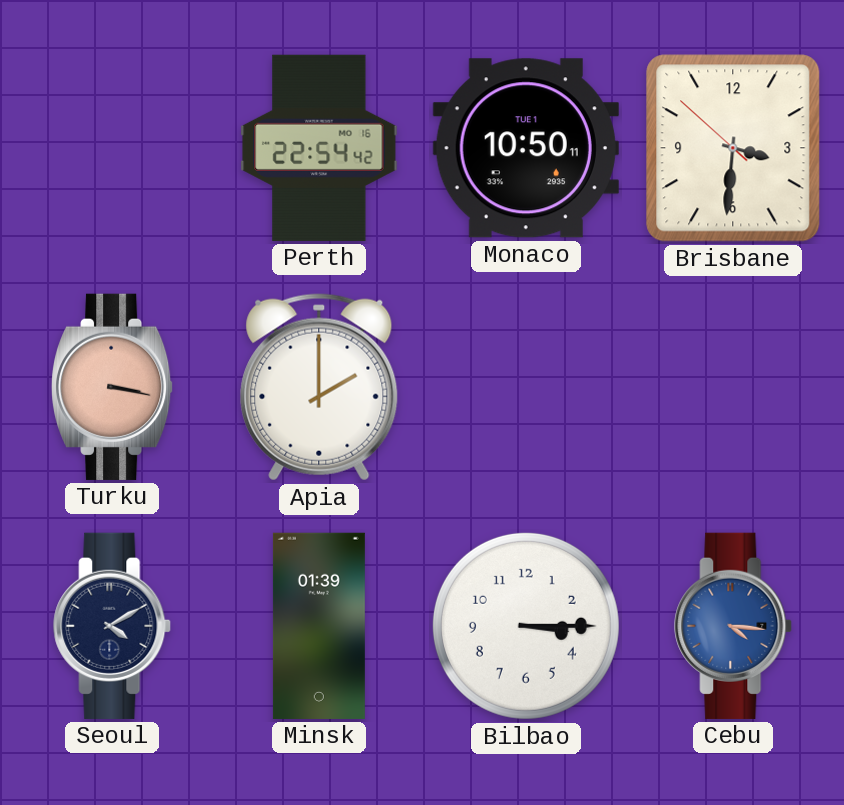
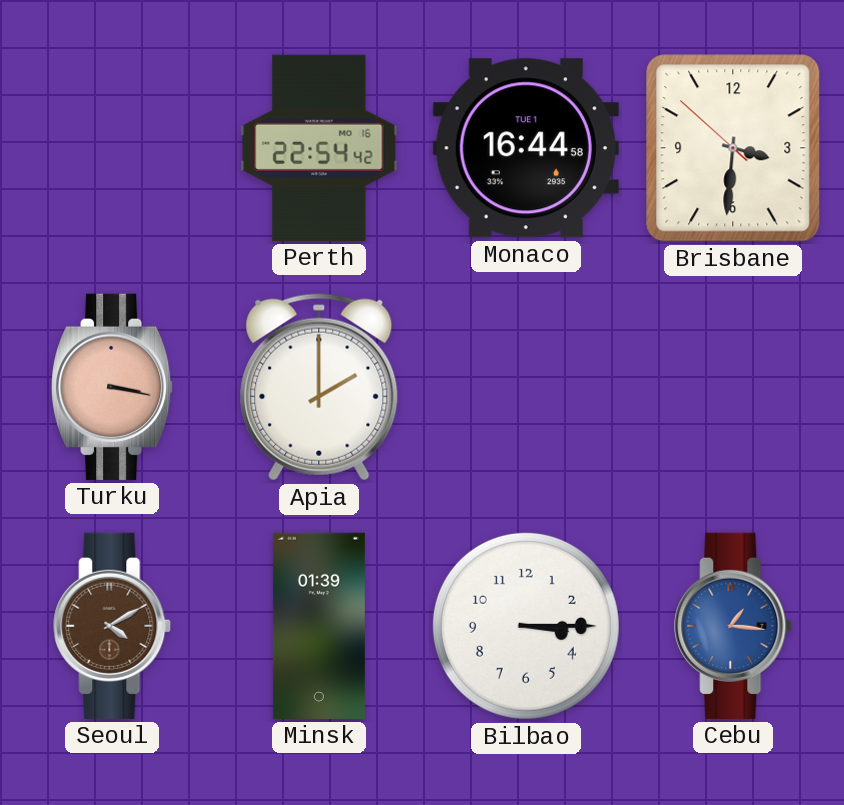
Monaco: 10:50 -> 16:44 (526, 148)
Seoul dial: navy -> brown (113, 626)
Cebu: 4:16 -> 1:16 (734, 626)
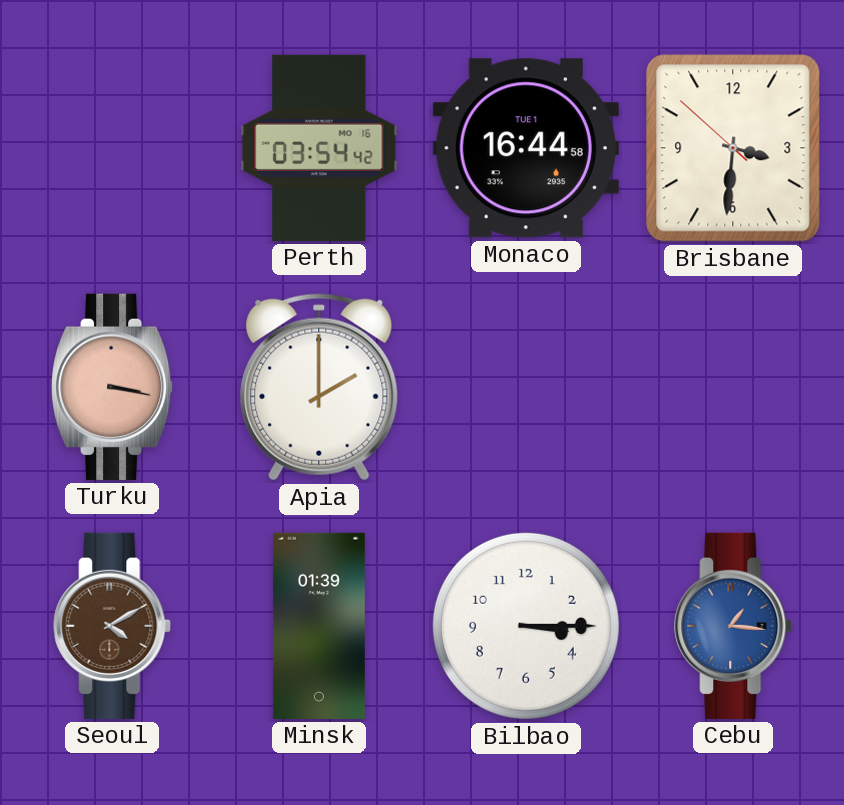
Perth: 22:54 -> 03:54 (319, 148)
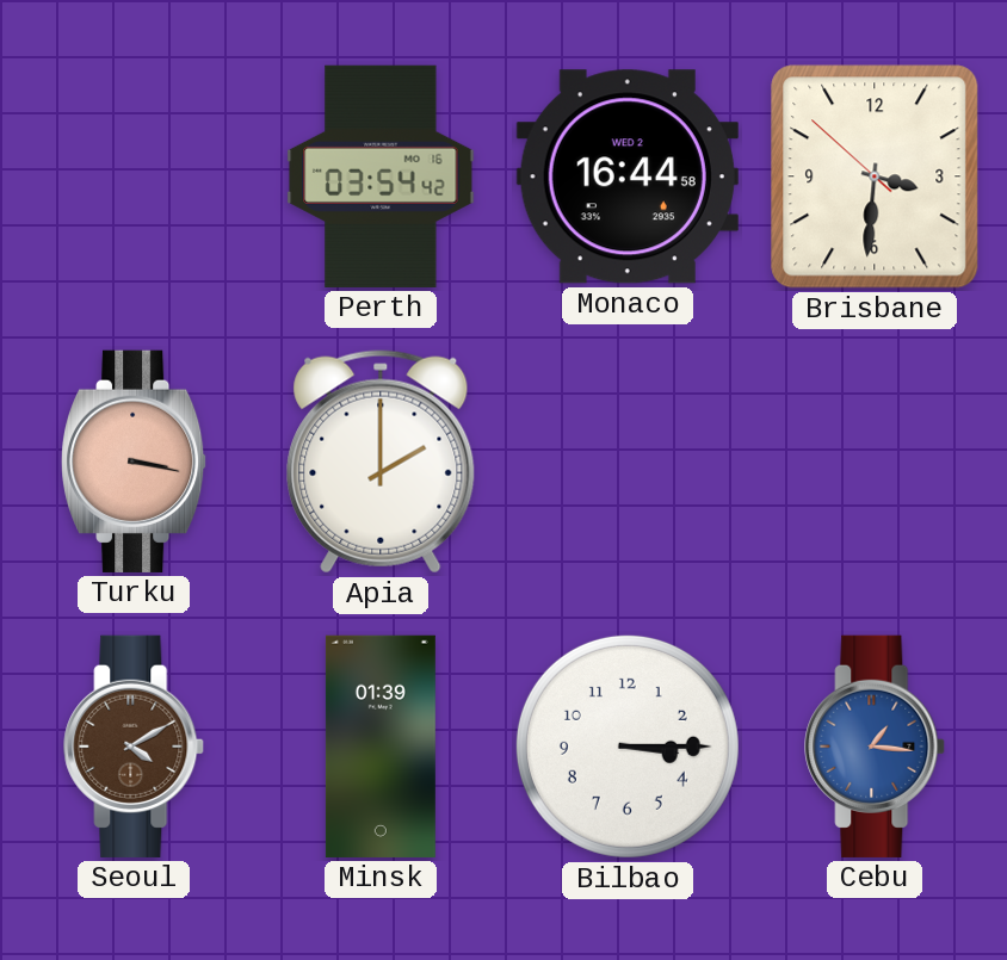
Monaco date: TUE 1 -> WED 2 (628, 176)
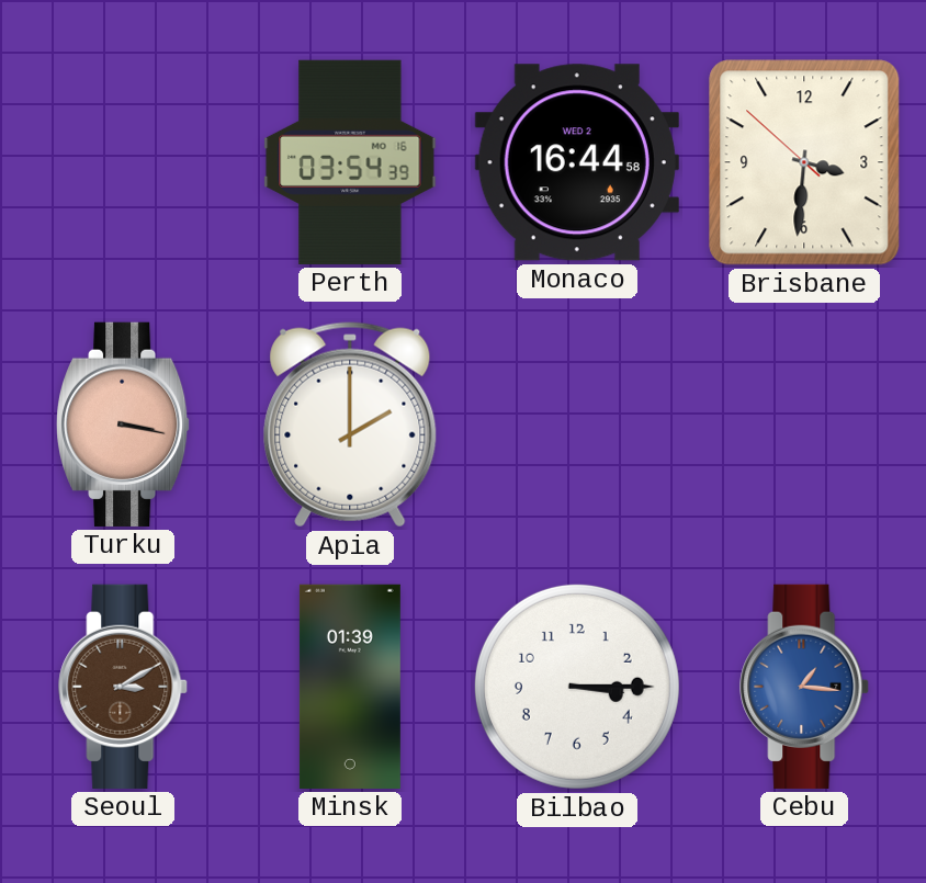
Perth: 03:54:42 -> 03:54:39 (350, 162)
Seoul: 4:10 -> 3:10 (124, 687)
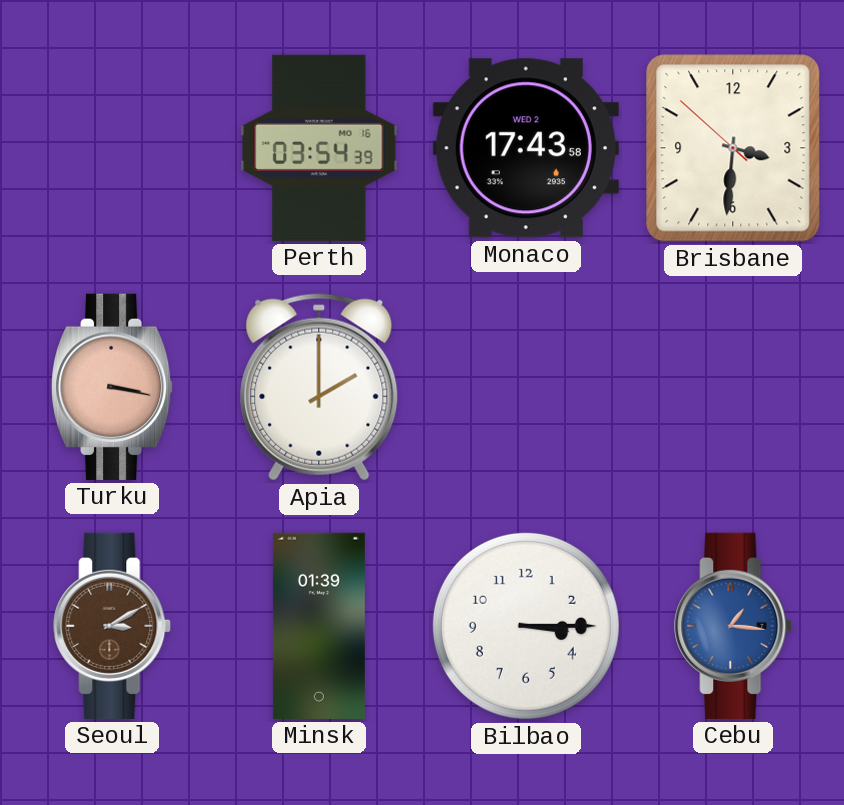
Monaco: 16:44 -> 17:43 (526, 148)
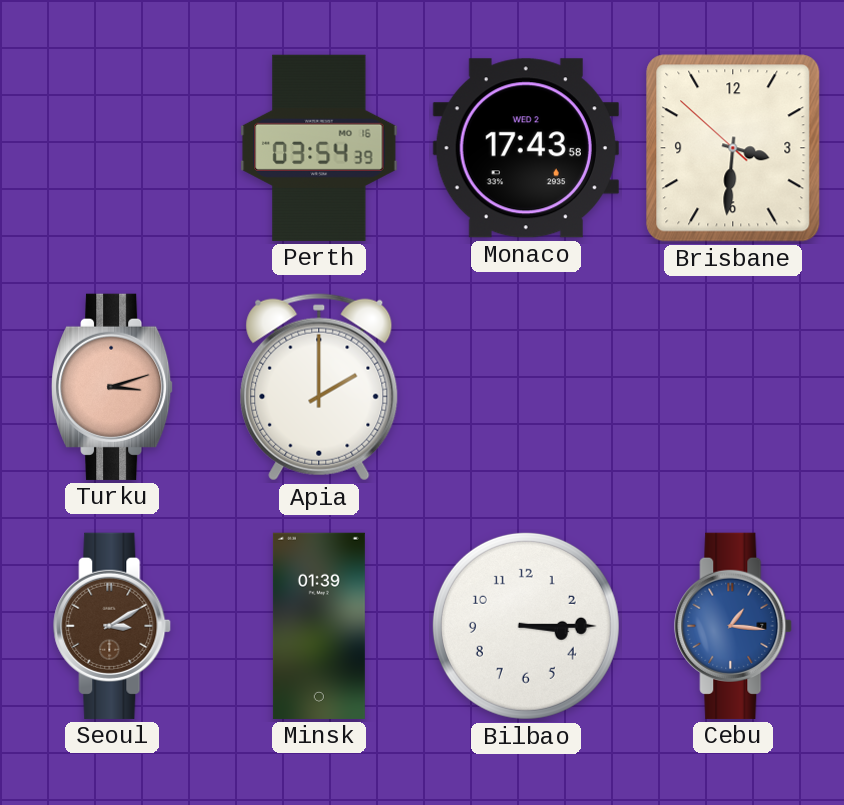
Turku: 3:17 -> 3:12 (113, 387)
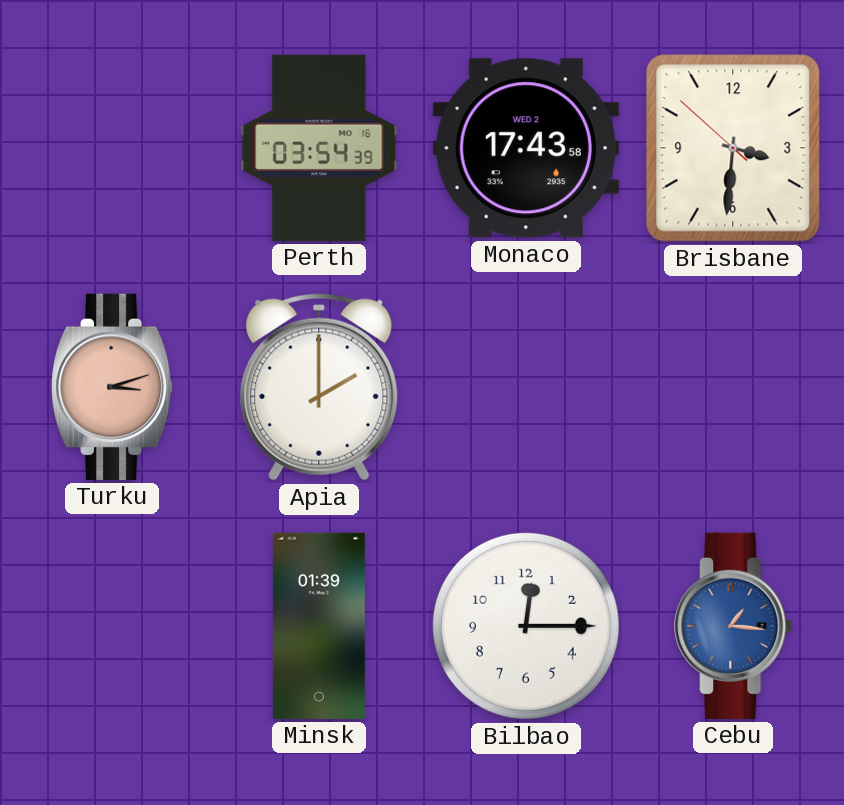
Seoul: 3:10 -> none (113, 626)
Bilbao: 3:15 -> 12:15 (526, 626)
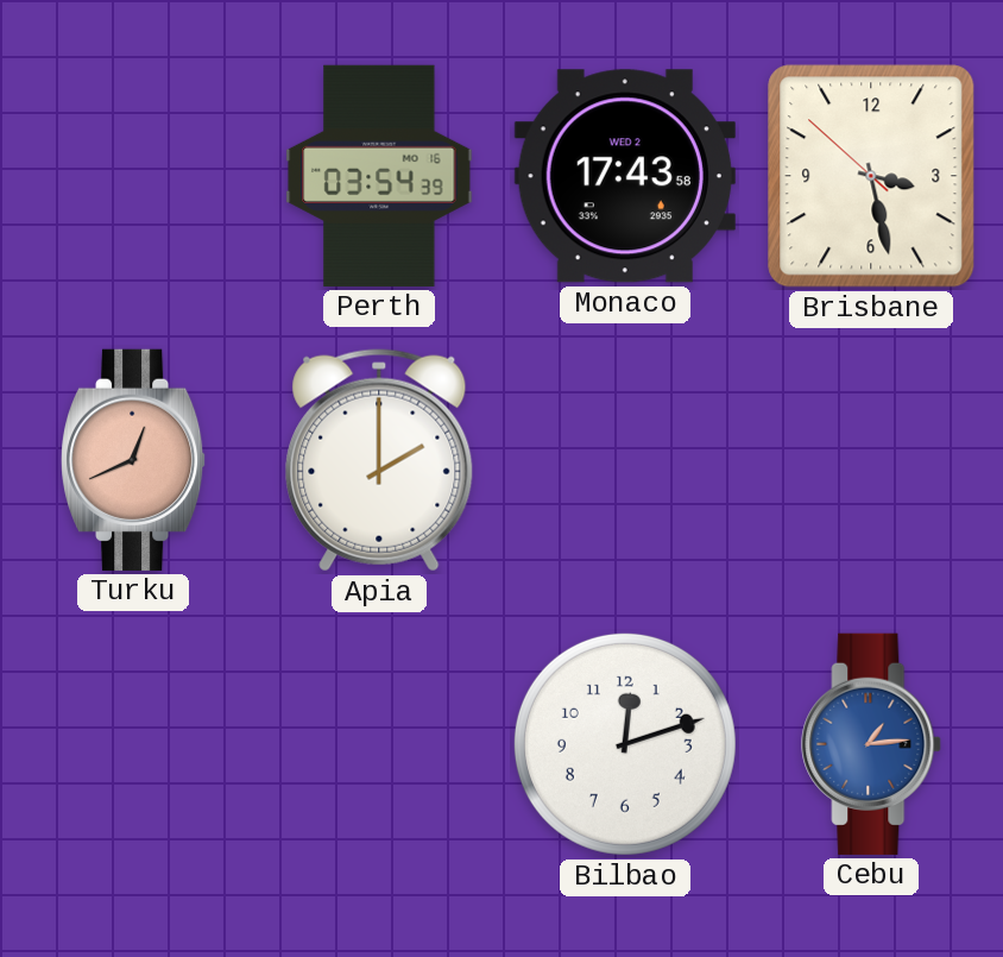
Brisbane: 3:30 -> 3:27 (871, 176)
Turku: 3:12 -> 12:41 (134, 460)
Minsk: 01:39 -> none (319, 626)
Bilbao: 12:15 -> 12:12 (625, 744)
Cebu: 1:16 -> 1:14 (872, 744)
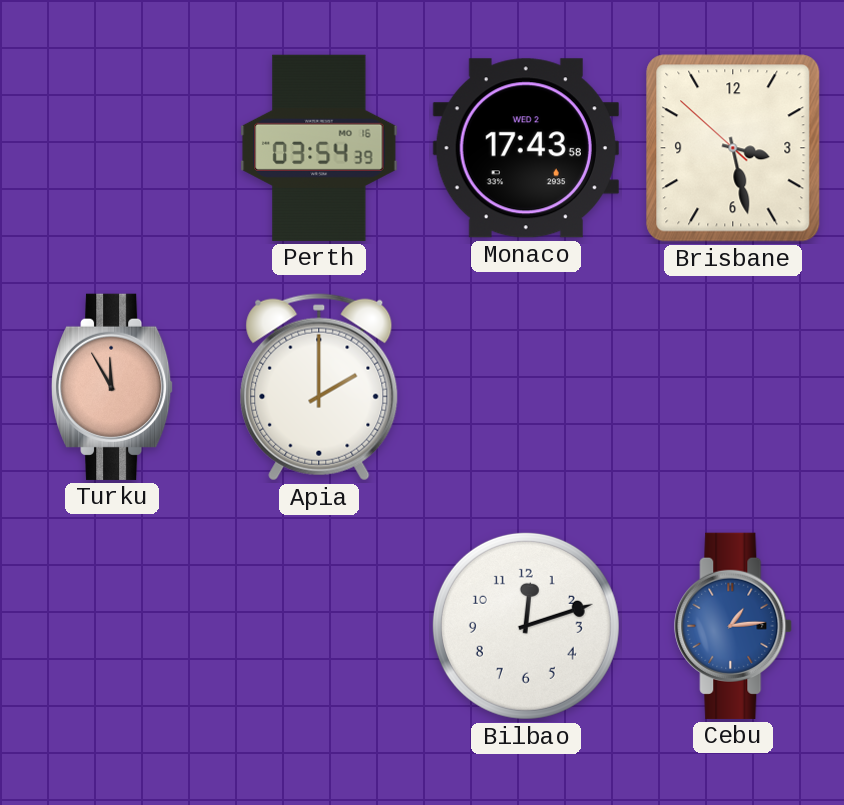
Turku: 12:41 -> 11:55 (113, 387)
